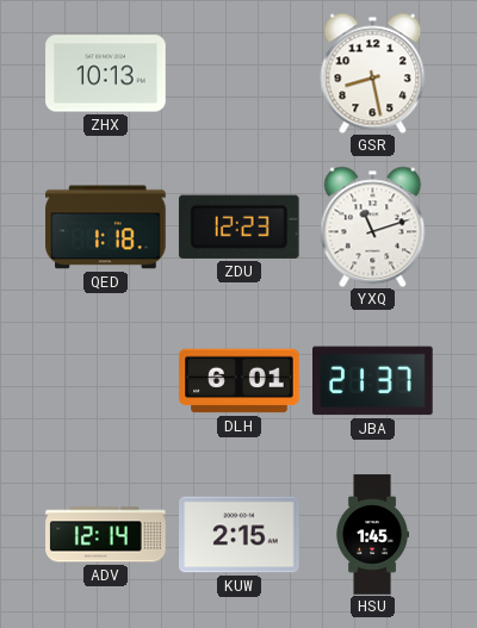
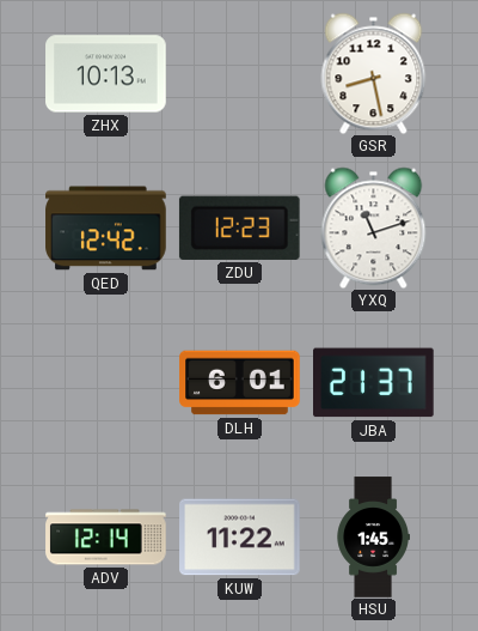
QED: 1:18 -> 12:42 (106, 229)
KUW: 2:15 -> 11:22 (240, 538)
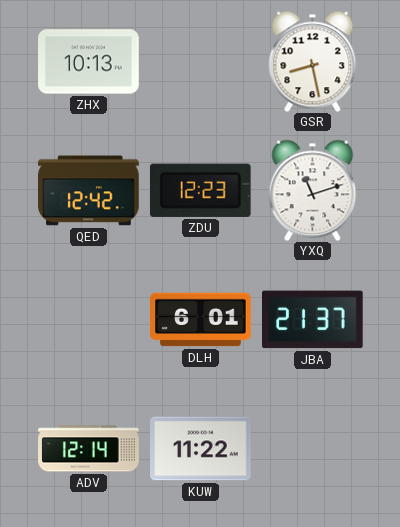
HSU: 1:45 -> none (373, 538)
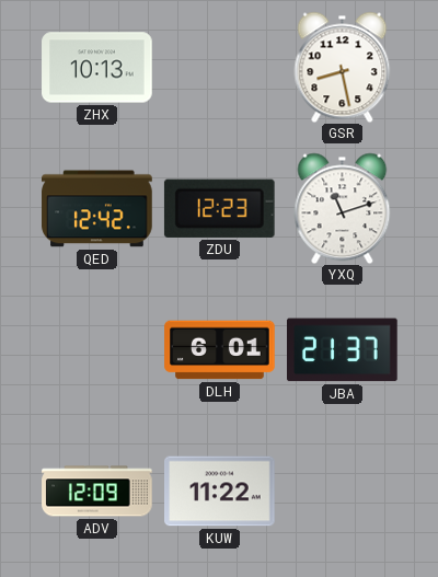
ADV: 12:14 -> 12:09 (97, 492)
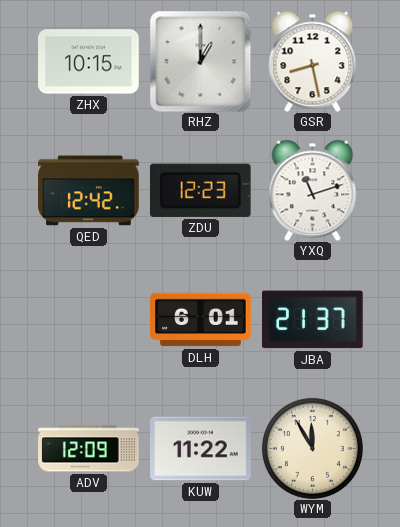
ZHX: 10:13 -> 10:15 (89, 62)
RHZ: none -> 1:00 (200, 61)
WYM: none -> 11:55 (312, 448)
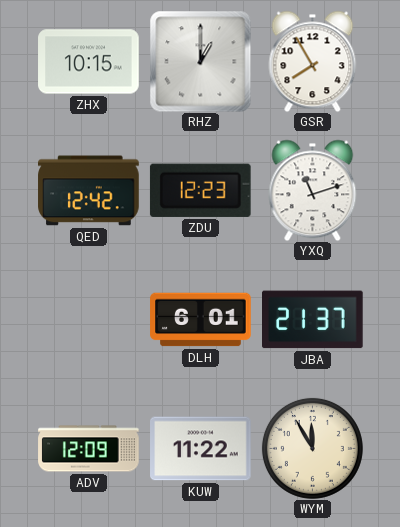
GSR: 8:28 -> 7:55 (313, 61)
